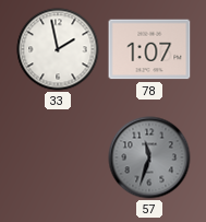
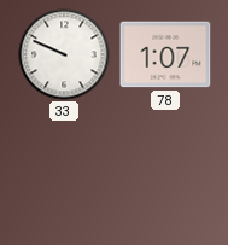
33: 1:58 -> 9:49 (64, 54)
57: 11:33 -> none (149, 157)
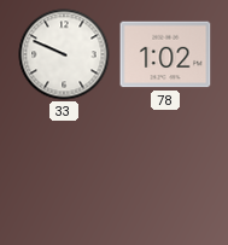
78: 1:07 -> 1:02 (165, 54)
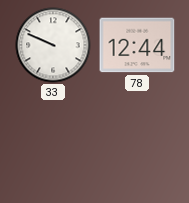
78: 1:02 -> 12:44 (137, 45)
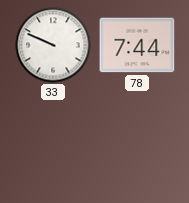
78: 12:44 -> 7:44 (137, 45)
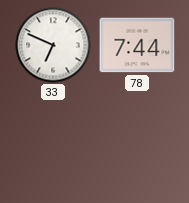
33: 9:49 -> 6:49 (53, 45)
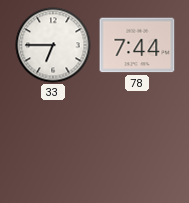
33: 6:49 -> 6:45 (53, 45)
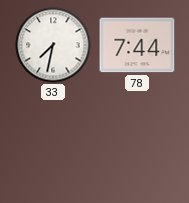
33: 6:45 -> 7:32 (53, 45)
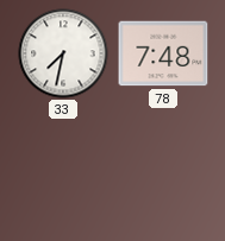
78: 7:44 -> 7:48 (163, 53)
